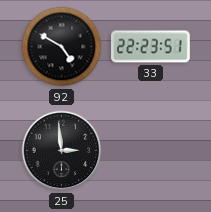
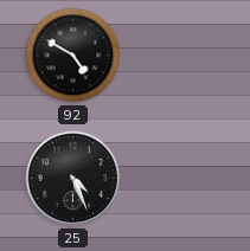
33: 22:23 -> none (151, 47)
25: 2:59 -> 4:26 (73, 179)
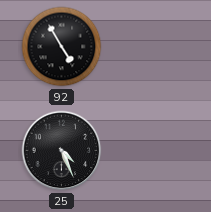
92: 4:50 -> 4:55 (62, 47)
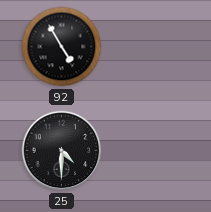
25: 4:26 -> 4:30 (62, 151)
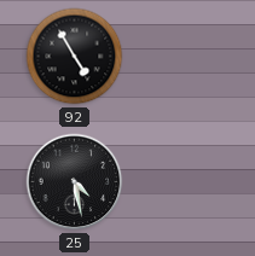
25: 4:30 -> 4:28 (75, 182)
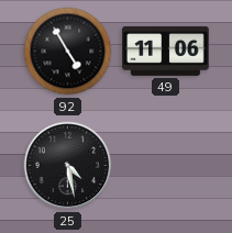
49: none -> 11:06 (166, 51)
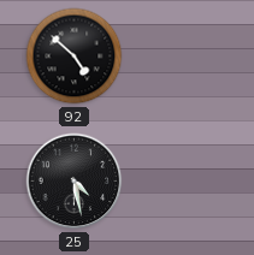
92: 4:55 -> 4:52 (75, 57)
49: 11:06 -> none (166, 51)
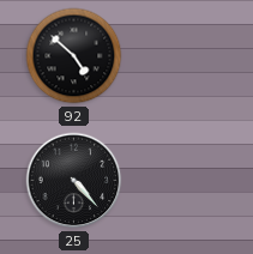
25: 4:28 -> 4:23 (74, 181)
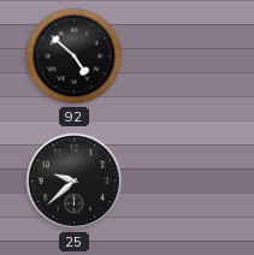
25: 4:23 -> 9:38 (75, 182)
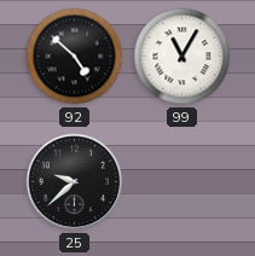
99: none -> 11:05 (182, 57)
